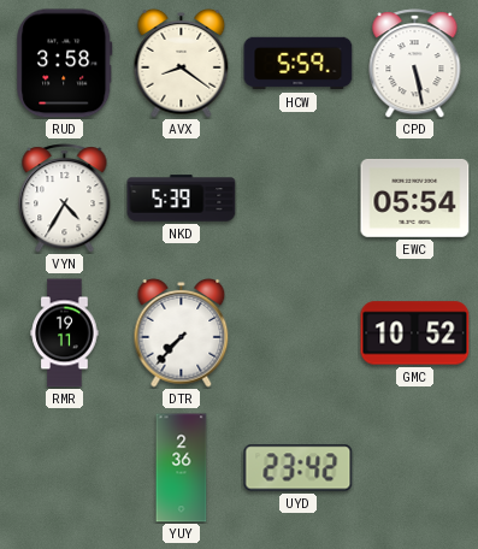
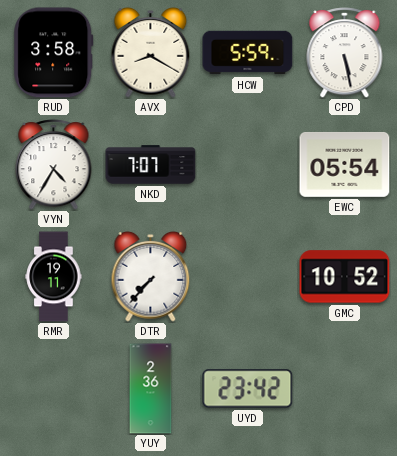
AVX: 8:21 -> 8:20 (151, 53)
NKD: 5:39 -> 7:07 (151, 165)
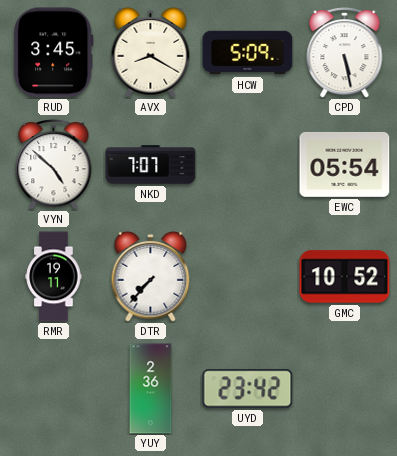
RUD: 3:58 -> 3:45 (54, 53)
HCW: 5:59 -> 5:09 (248, 53)
VYN: 4:35 -> 4:52 (54, 165)
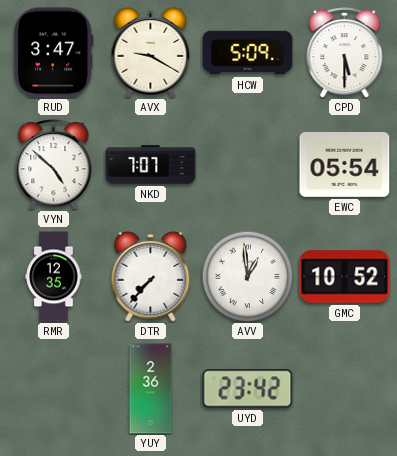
RUD: 3:45 -> 3:47 (54, 53)
AVX: 8:20 -> 9:20 (151, 53)
CPD: 5:28 -> 5:30 (345, 53)
RMR: 19:11 -> 12:35 (54, 277)
AVV: none -> 12:59 (247, 276)
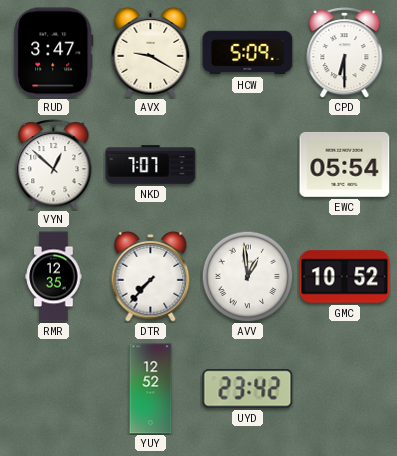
CPD: 5:30 -> 6:30 (345, 53)
VYN: 4:52 -> 12:52 (54, 165)
YUY: 2:36 -> 12:52 (151, 389)
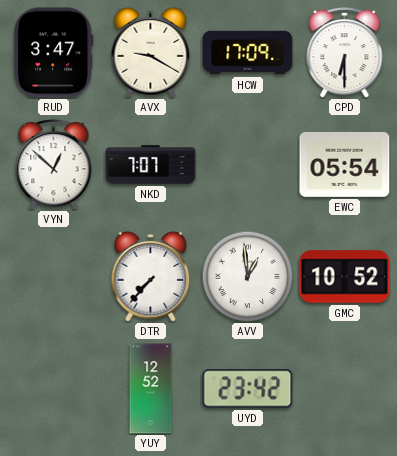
HCW: 5:09 -> 17:09 (248, 53)
RMR: 12:35 -> none (54, 277)
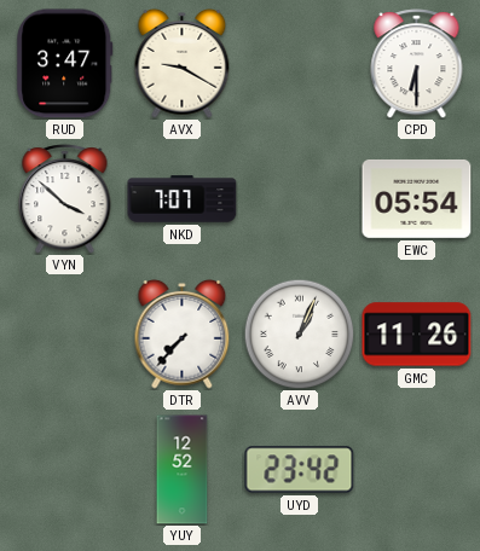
HCW: 17:09 -> none (248, 53)
VYN: 12:52 -> 3:52 (65, 199)
AVV: 12:59 -> 1:04 (299, 333)
GMC: 10:52 -> 11:26 (417, 335)
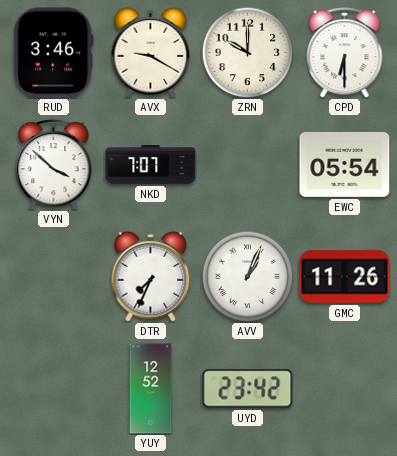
RUD: 3:47 -> 3:46 (54, 53)
ZRN: none -> 10:00 (247, 52)
DTR: 7:37 -> 7:34 (151, 277)
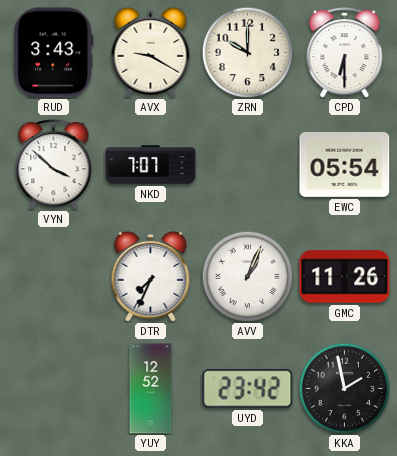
RUD: 3:46 -> 3:43 (54, 53)
KKA: none -> 1:58 (344, 388)
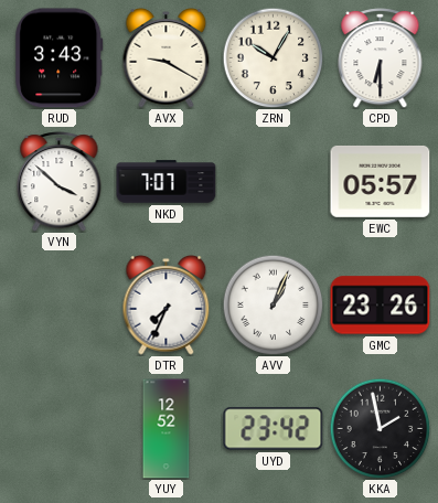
ZRN: 10:00 -> 10:05 (273, 57)
EWC: 05:54 -> 05:57 (381, 181)
GMC: 11:26 -> 23:26 (381, 306)
